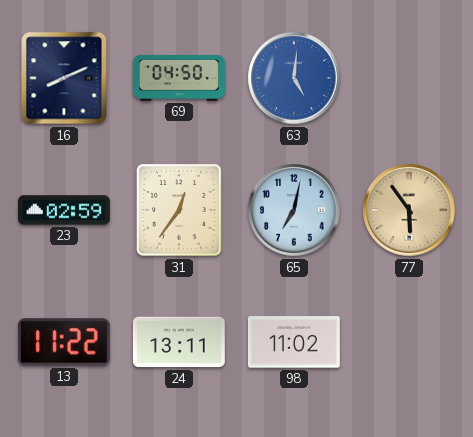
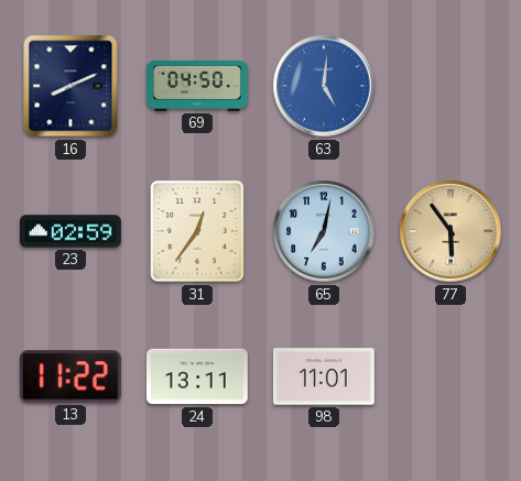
98: 11:02 -> 11:01 (324, 376)
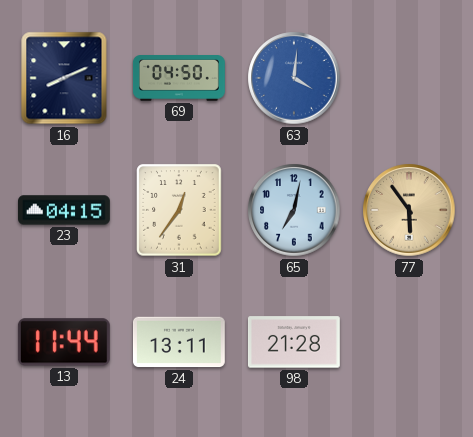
63: 5:01 -> 4:01 (294, 78)
23: 02:59 -> 04:15 (65, 210)
13: 11:22 -> 11:44 (64, 342)
98: 11:01 -> 21:28 (294, 342)
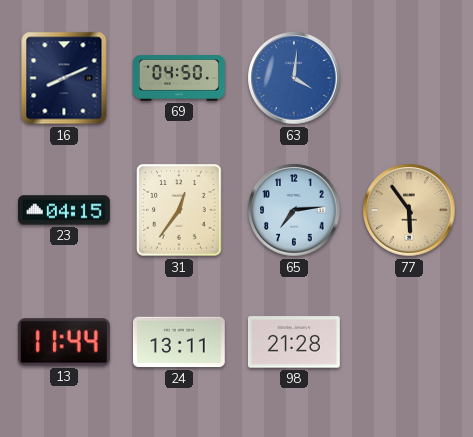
65: 7:02 -> 7:14 (294, 210)
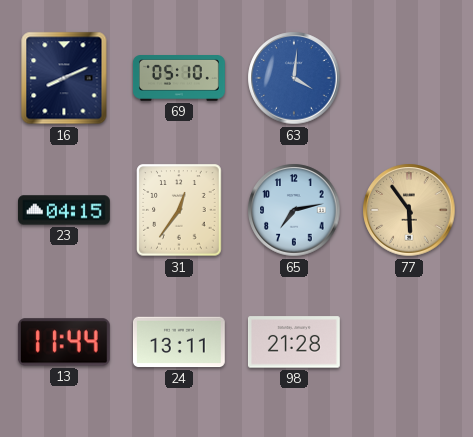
69: 04:50 -> 05:10 (179, 79)
65: 7:14 -> 7:13 (294, 210)
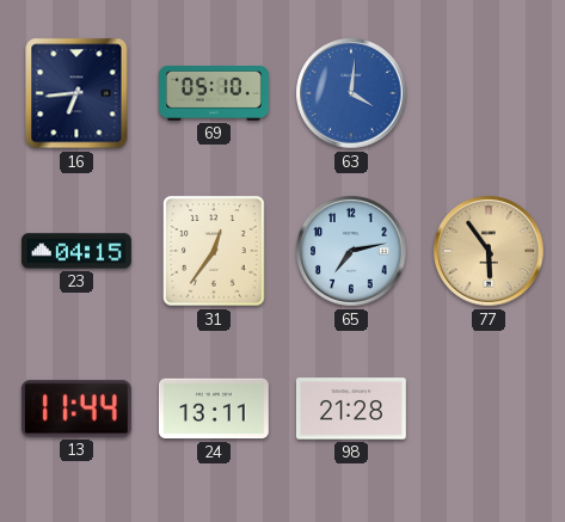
16: 8:11 -> 6:44 (76, 93)
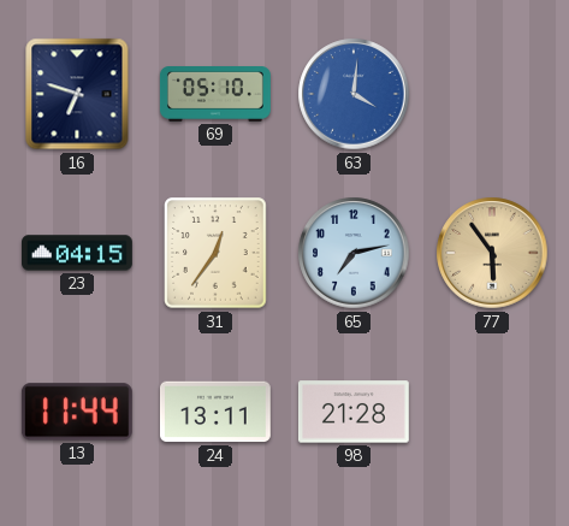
16: 6:44 -> 6:48 (77, 94)
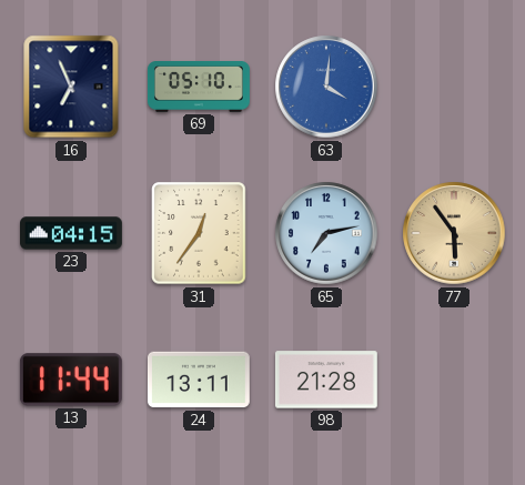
16: 6:48 -> 6:56 (71, 87)
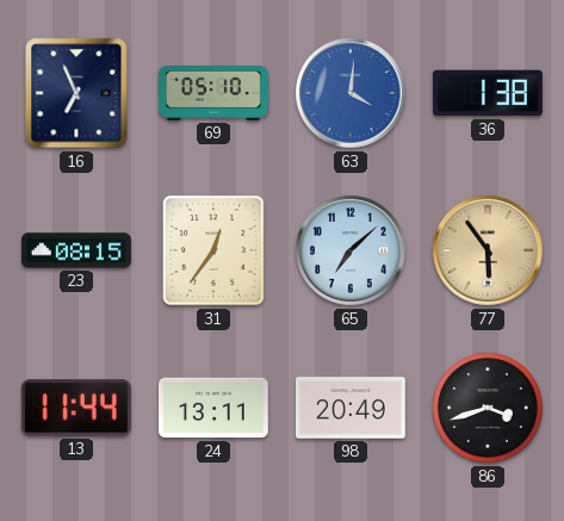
36: none -> 1:38 (488, 93)
23: 04:15 -> 08:15 (78, 250)
65: 7:13 -> 7:08 (351, 250)
98: 21:28 -> 20:49 (351, 408)
86: none -> 3:42 (488, 408)
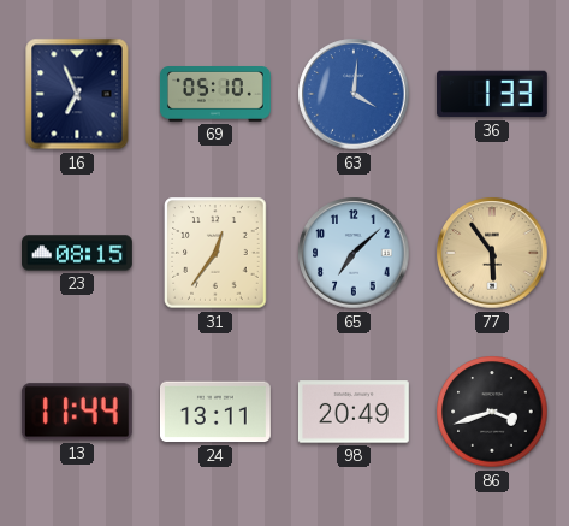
36: 1:38 -> 1:33 (492, 94)
